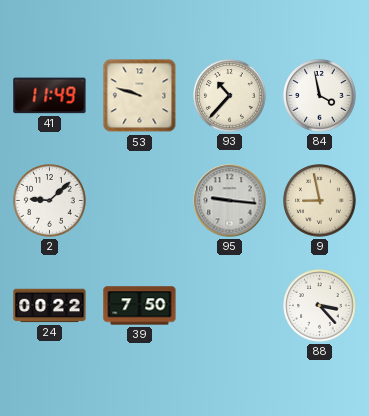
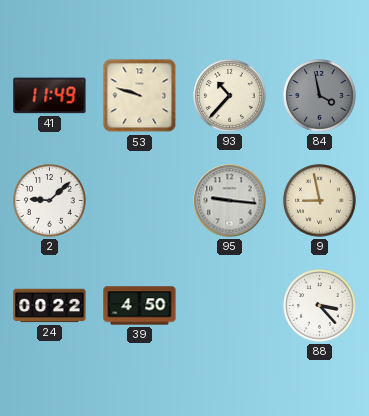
84 dial: white -> grey (320, 96)
39: 7:50 -> 4:50 (140, 306)
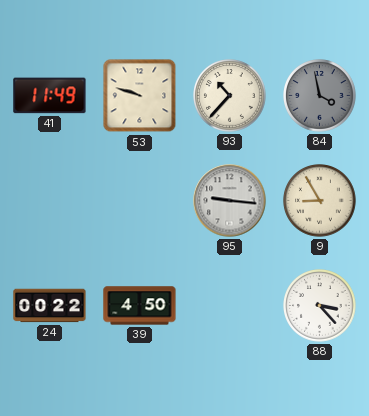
2: 9:08 -> none (50, 201)
9: 8:58 -> 8:55 (320, 201)
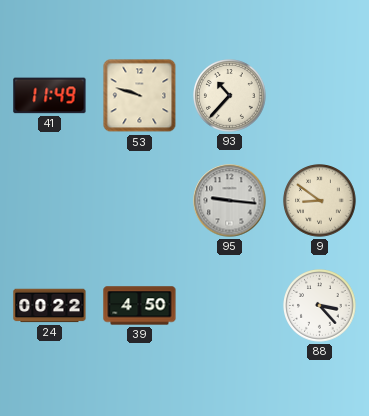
84: 3:58 -> none (320, 96)
9: 8:55 -> 8:51 (320, 201)
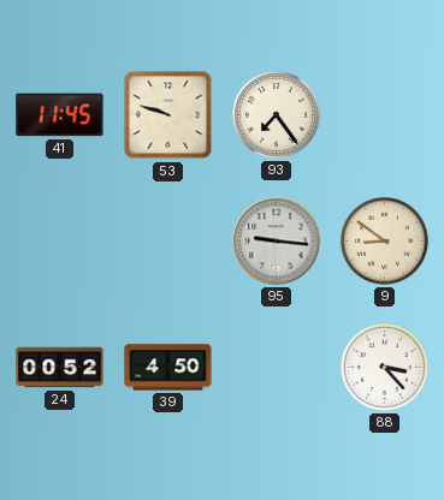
41: 11:49 -> 11:45 (60, 115)
93: 10:37 -> 7:24 (277, 115)
24: 00:22 -> 00:52 (60, 368)
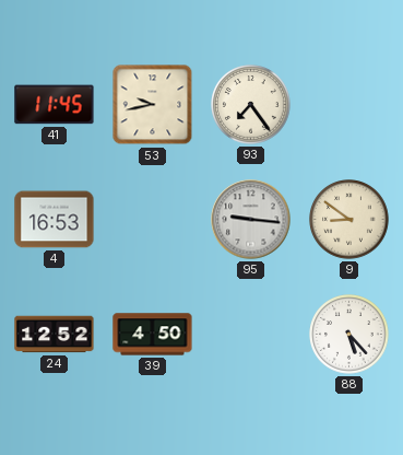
53: 9:48 -> 9:43 (153, 105)
4: none -> 16:53 (55, 220)
24: 00:52 -> 12:52 (55, 335)
88: 3:23 -> 5:23 (349, 335)
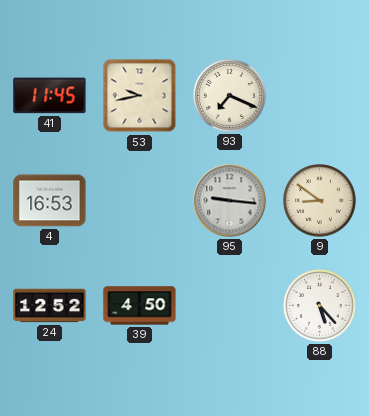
93: 7:24 -> 7:19 (230, 96)
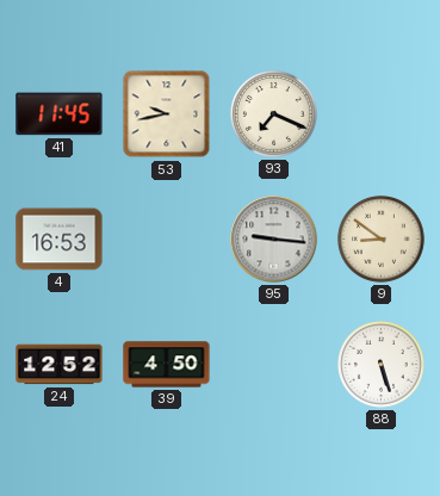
88: 5:23 -> 5:27 (382, 365)
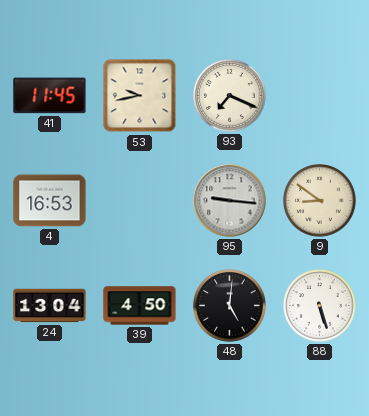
24: 12:52 -> 13:04 (50, 306)
48: none -> 5:01 (230, 306)
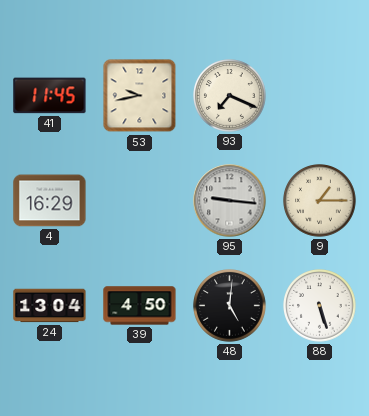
4: 16:53 -> 16:29 (50, 201)
9: 8:51 -> 1:15 (320, 201)
